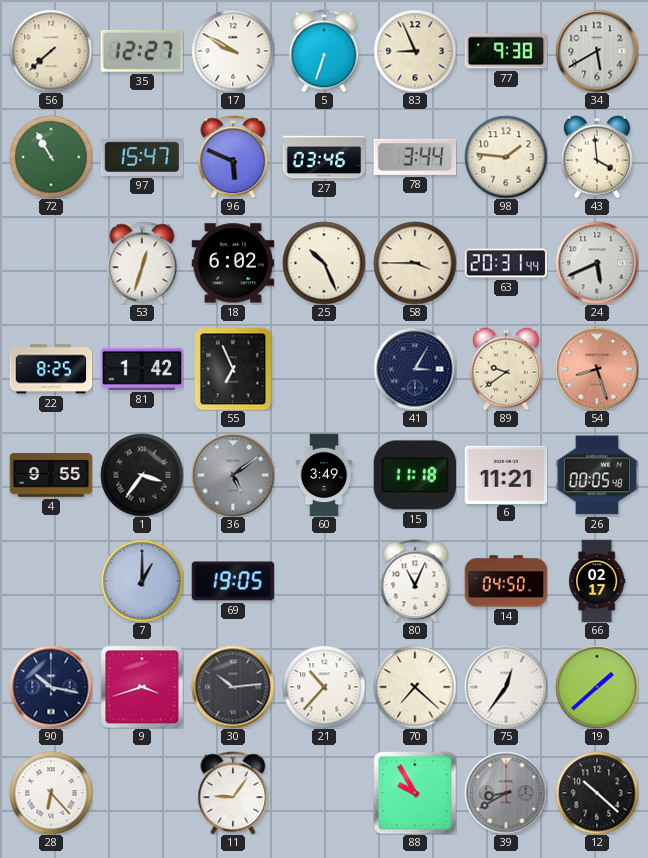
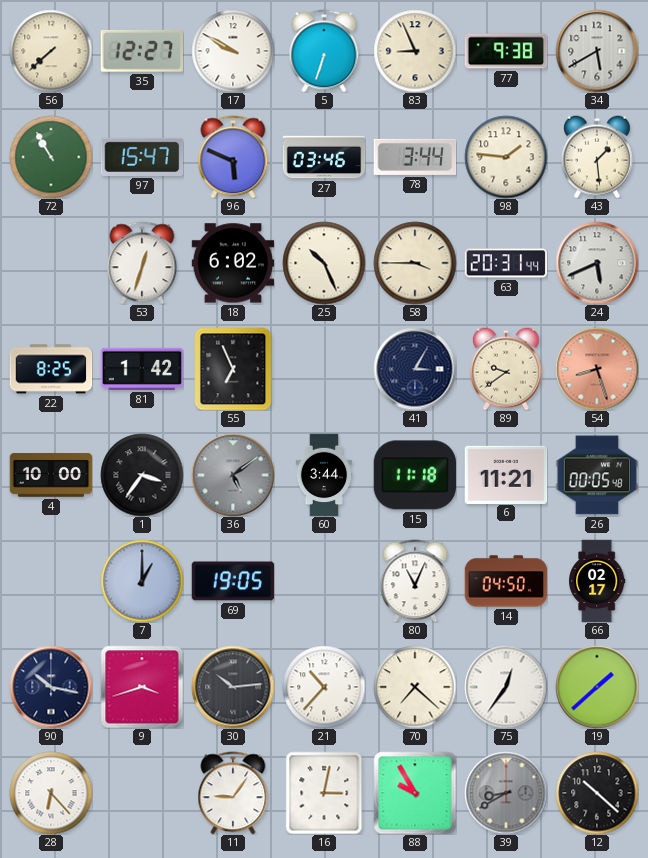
43: 3:59 -> 1:29 (597, 157)
4: 9:55 -> 10:00 (51, 475)
60: 3:49 -> 3:44 (324, 475)
16: none -> 3:02 (324, 793)
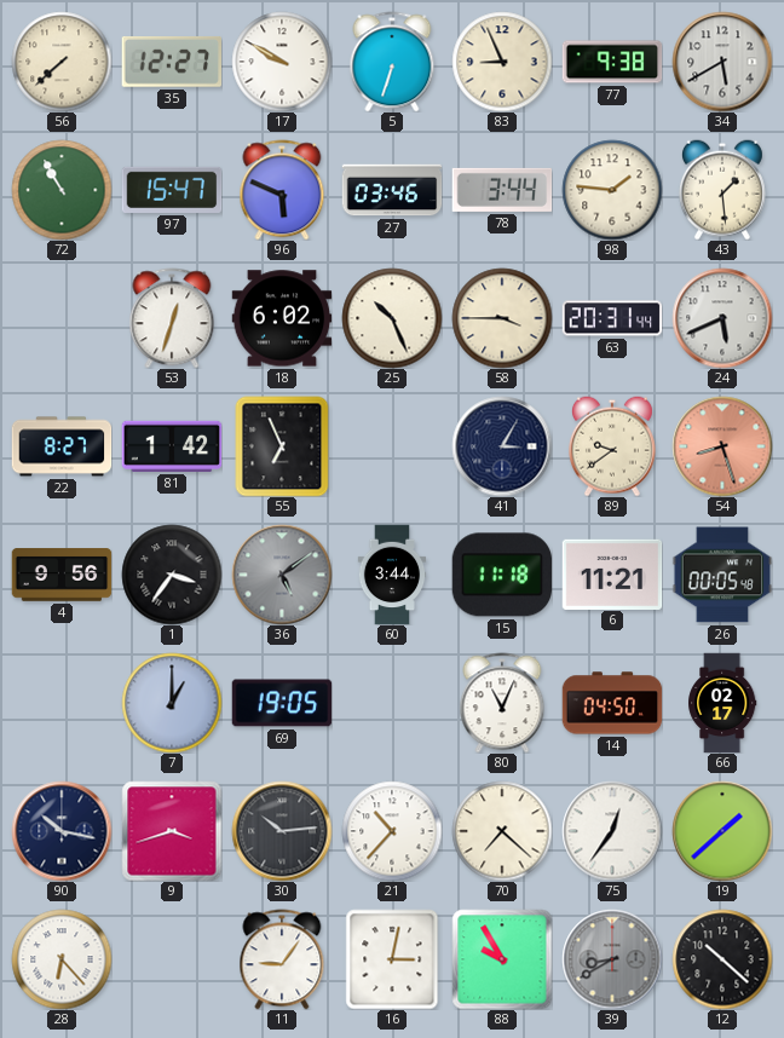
22: 8:25 -> 8:27 (62, 446)
4: 10:00 -> 9:56 (62, 575)
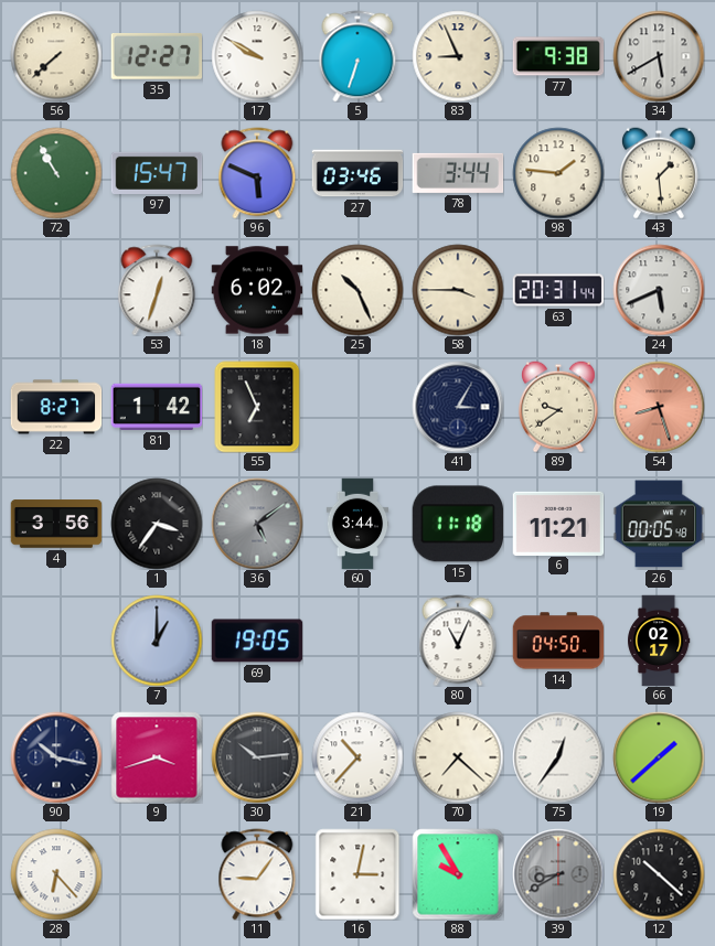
4: 9:56 -> 3:56 (56, 524)
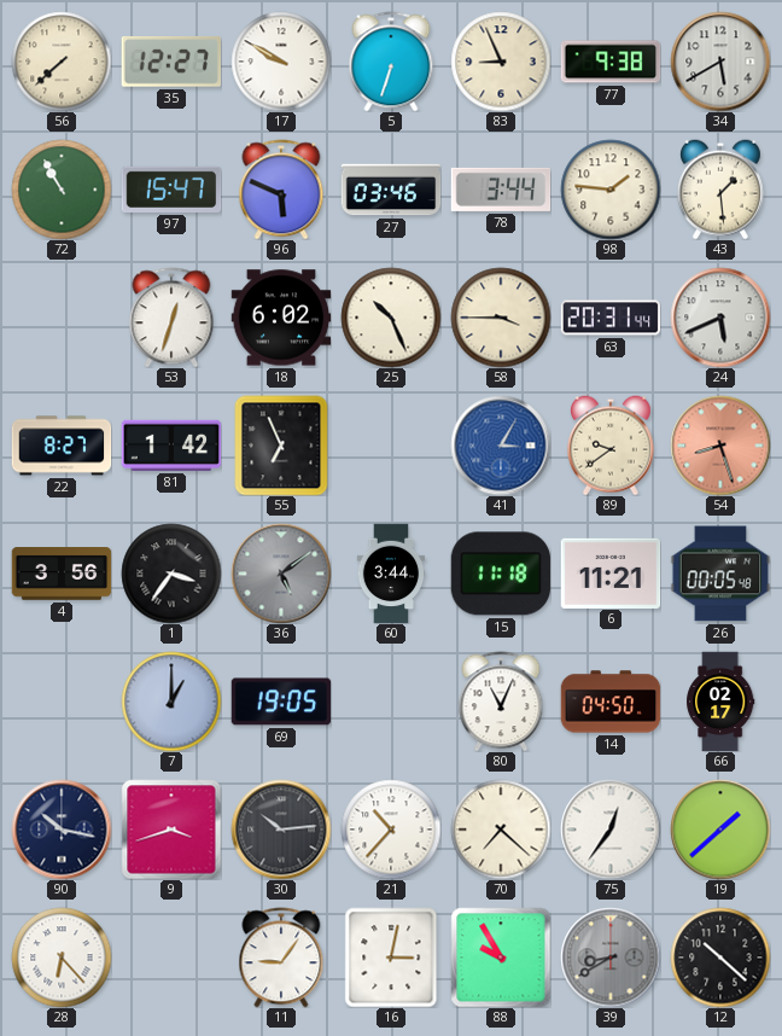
41 dial: navy -> blue (501, 446)
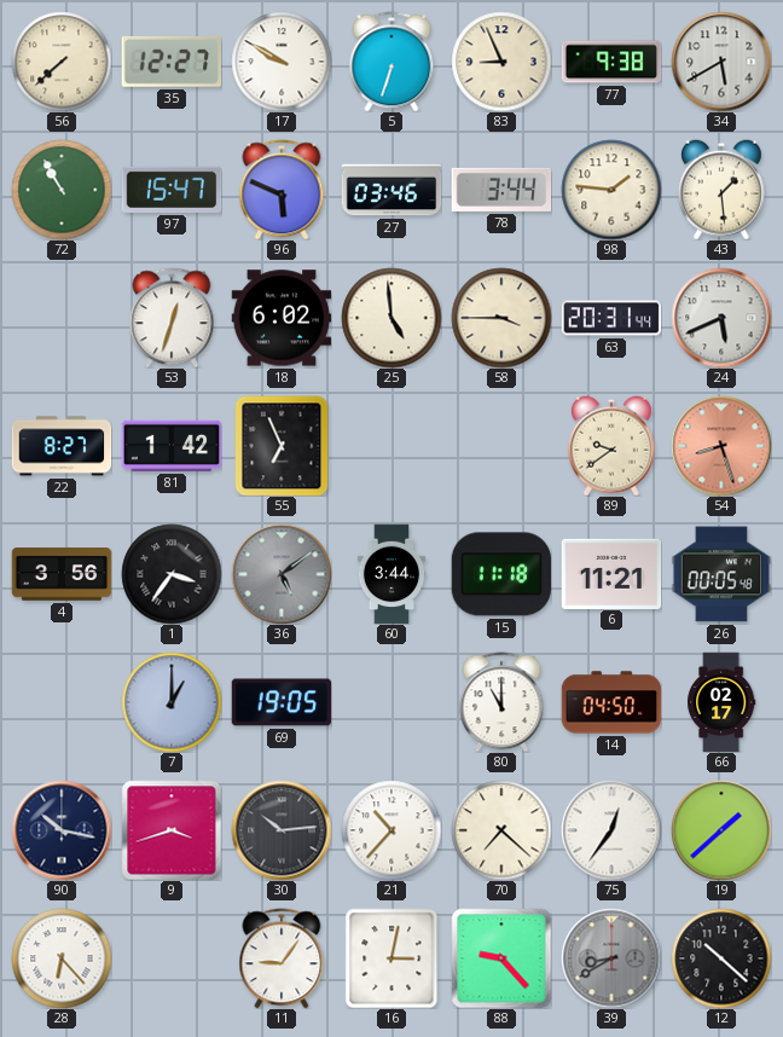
25: 10:26 -> 4:59 (391, 318)
41: 3:05 -> none (501, 446)
80: 11:04 -> 11:00 (501, 702)
88: 9:55 -> 9:23 (501, 958)
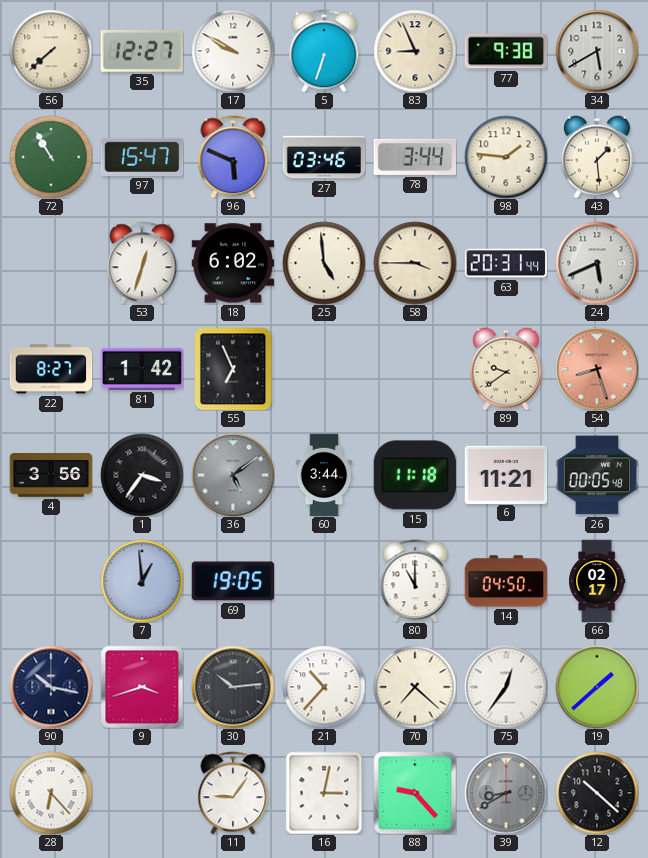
7: 1:00 -> 12:59 (142, 581)
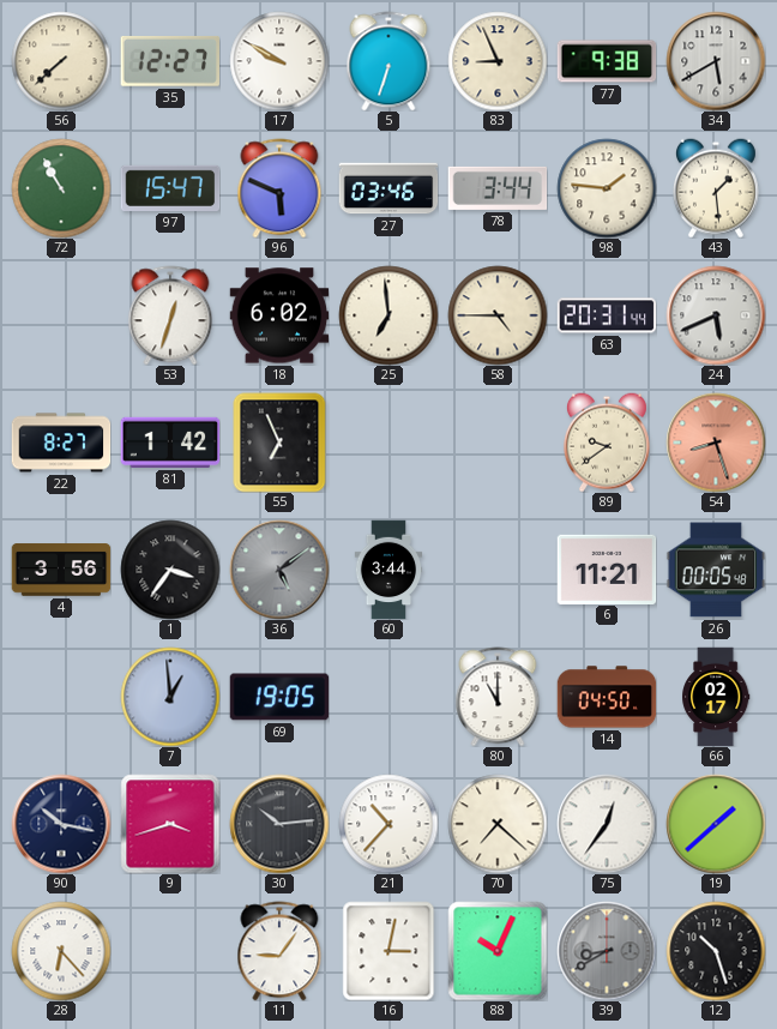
25: 4:59 -> 6:59 (389, 315)
58: 3:45 -> 4:45 (498, 315)
15: 11:18 -> none (415, 475)
88: 9:23 -> 10:04 (498, 951)
12: 10:22 -> 10:27 (716, 951)
